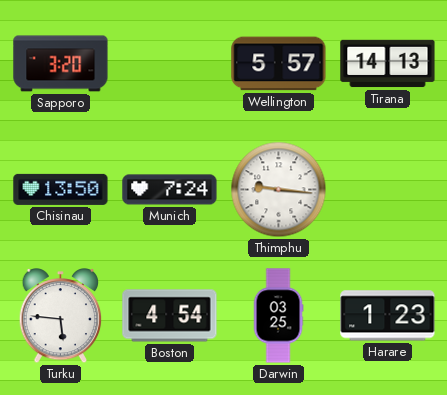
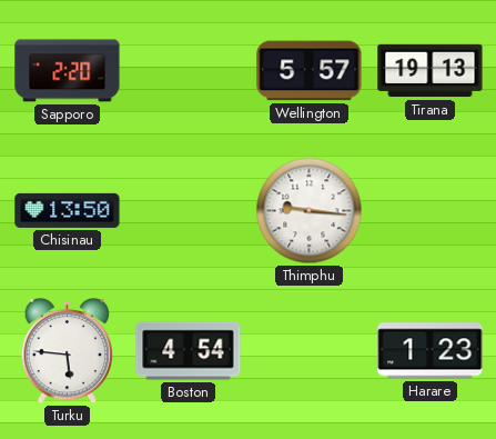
Sapporo: 3:20 -> 2:20 (68, 71)
Tirana: 14:13 -> 19:13 (431, 71)
Munich: 7:24 -> none (170, 190)
Darwin: 03:25 -> none (278, 316)
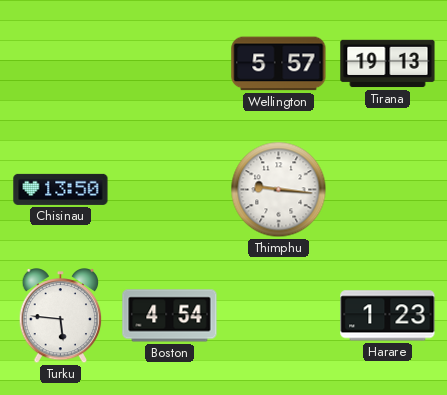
Sapporo: 2:20 -> none (68, 71)
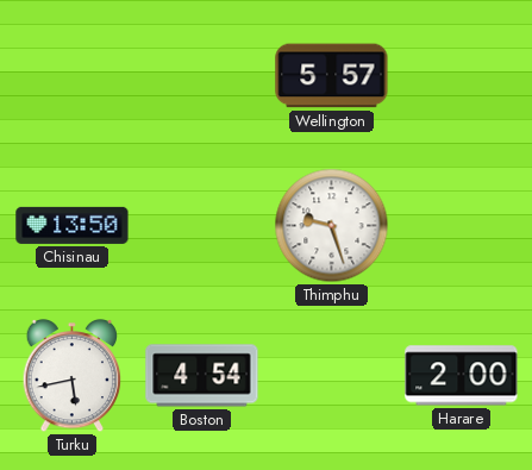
Tirana: 19:13 -> none (388, 64)
Thimphu: 9:16 -> 9:27 (332, 226)
Turku: 5:46 -> 5:43 (73, 376)
Harare: 1:23 -> 2:00 (462, 376)
